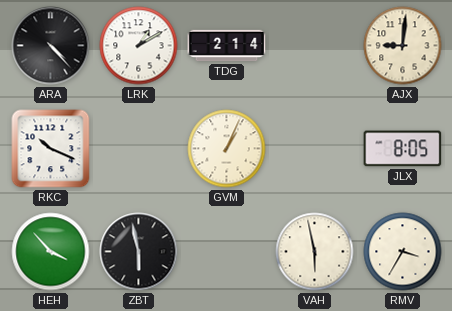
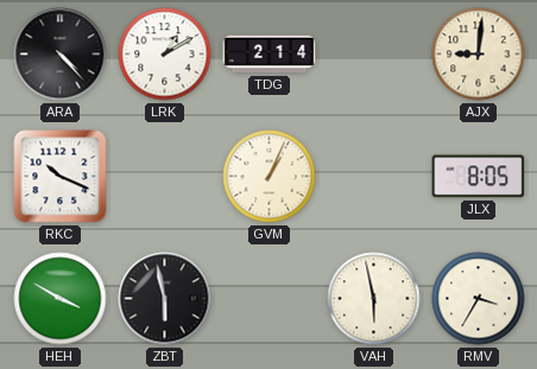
HEH: 3:53 -> 3:50 (61, 299)
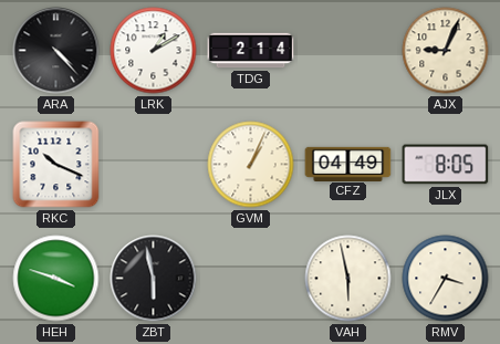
AJX: 9:01 -> 9:04 (446, 51)
CFZ: none -> 04:49 (348, 164)
HEH: 3:50 -> 3:48 (56, 279)
